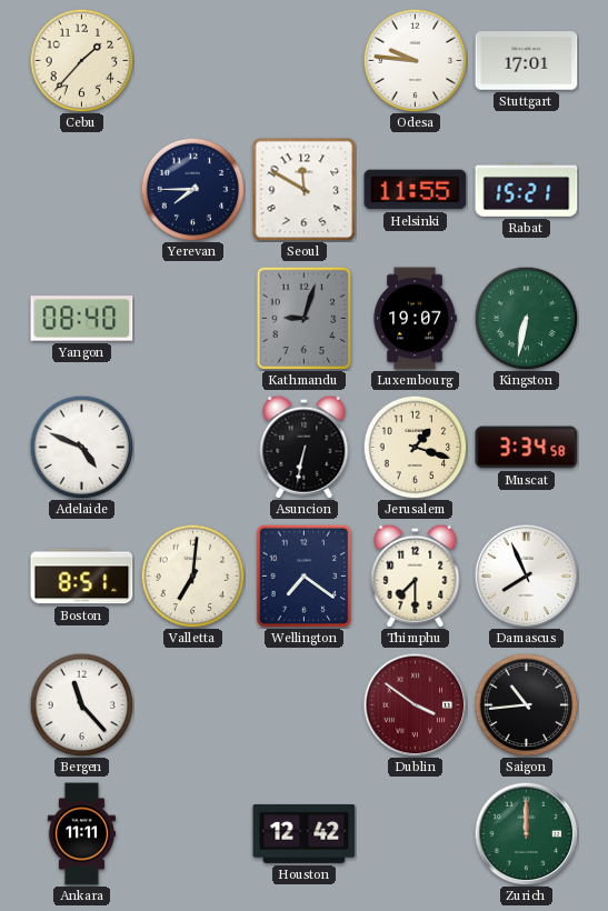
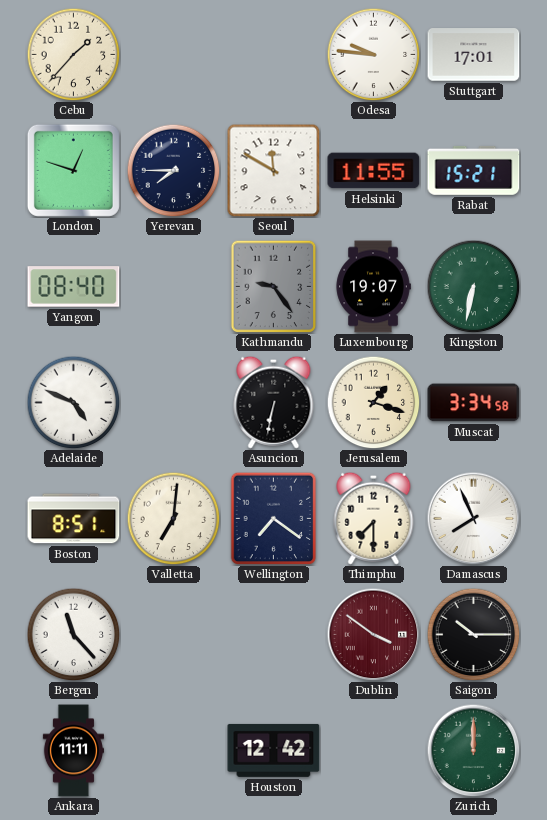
London: none -> 12:48 (73, 170)
Kathmandu: 9:03 -> 9:24 (274, 286)
Saigon: 10:44 -> 10:15 (473, 634)
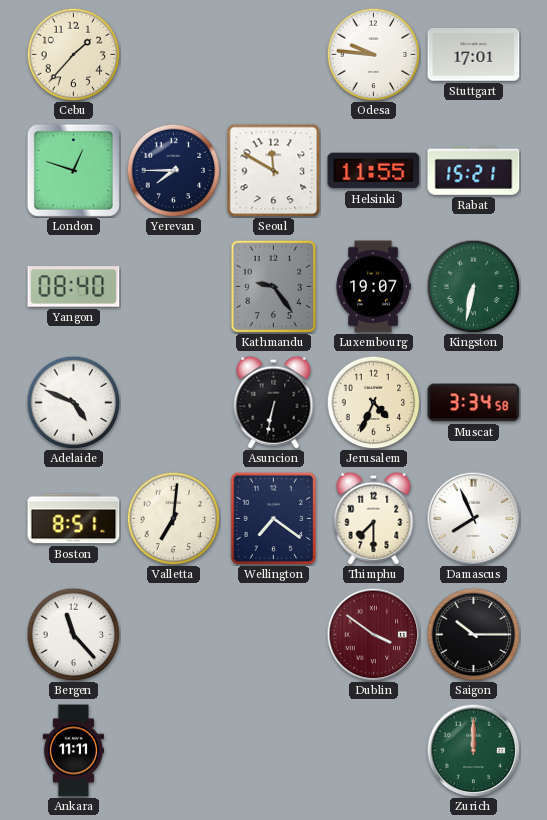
Jerusalem: 1:18 -> 4:34 (373, 402)
Houston: 12:42 -> none (274, 750)
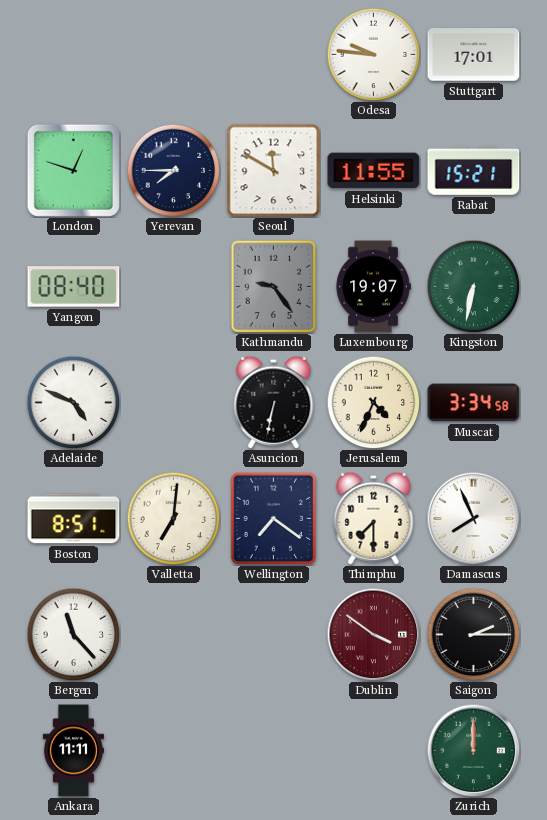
Cebu: 1:37 -> none (73, 54)
Saigon: 10:15 -> 2:15 (473, 634)
